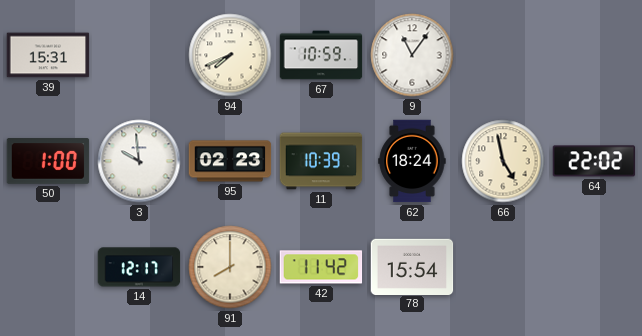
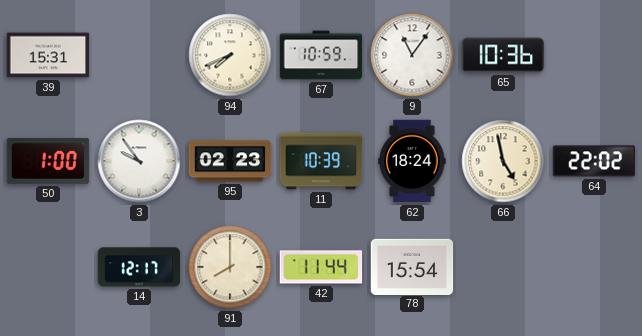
65: none -> 10:36 (503, 55)
3: 9:59 -> 9:54 (139, 161)
42: 11:42 -> 11:44 (321, 267)
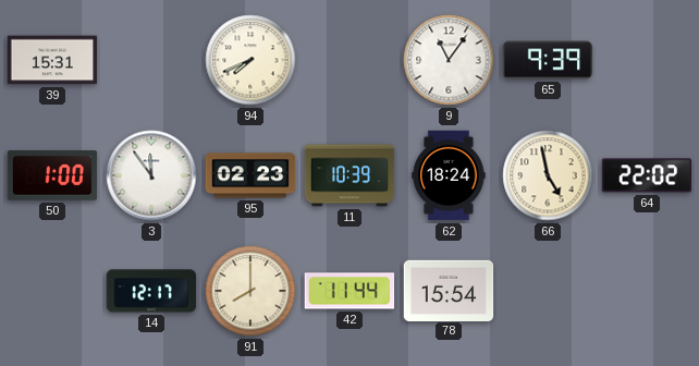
67: 10:59 -> none (321, 55)
65: 10:36 -> 9:39 (548, 60)
3: 9:54 -> 11:54 (151, 175)
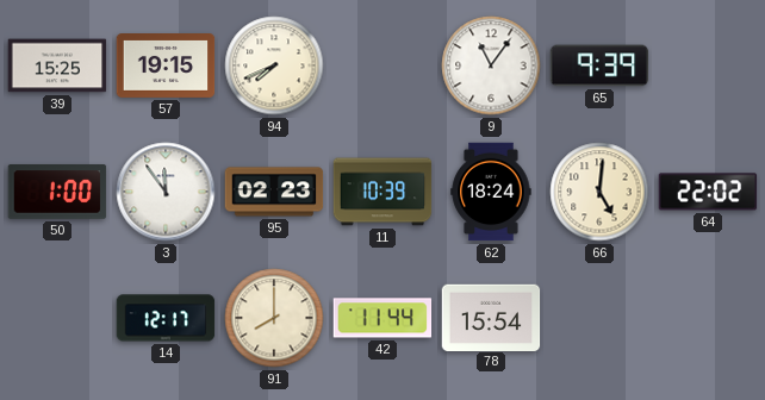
39: 15:31 -> 15:25 (57, 65)
57: none -> 19:15 (166, 67)
66: 4:58 -> 5:01 (599, 192)
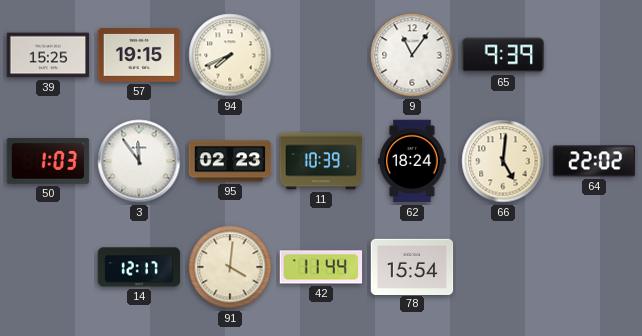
50: 1:00 -> 1:03 (48, 161)
91: 8:00 -> 4:01 (230, 267)
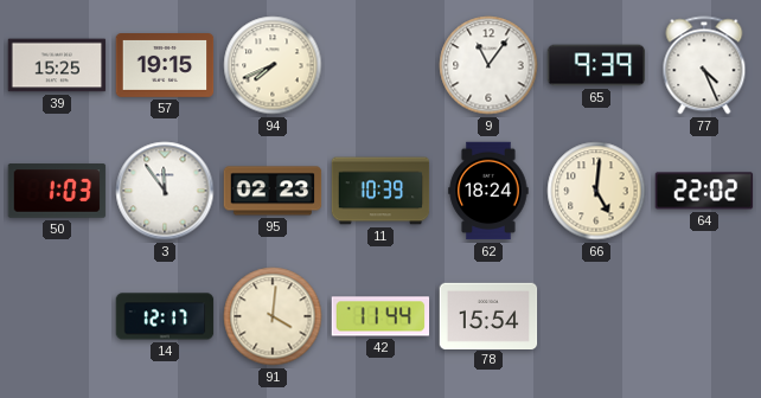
77: none -> 4:26 (704, 65)
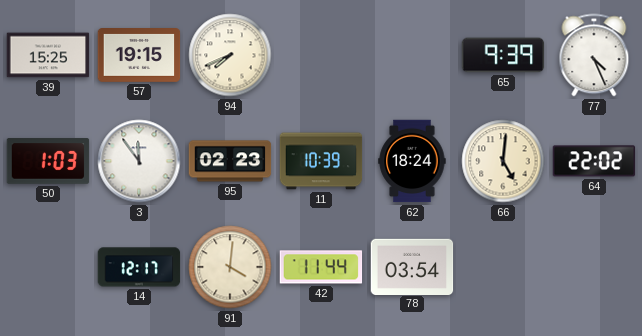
9: 11:06 -> none (488, 65)
78: 15:54 -> 03:54 (412, 266)
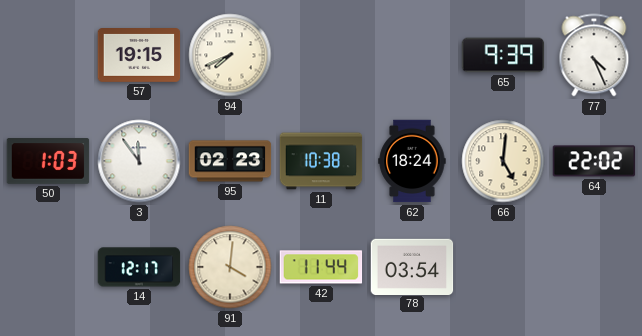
39: 15:25 -> none (48, 55)
11: 10:39 -> 10:38 (321, 161)
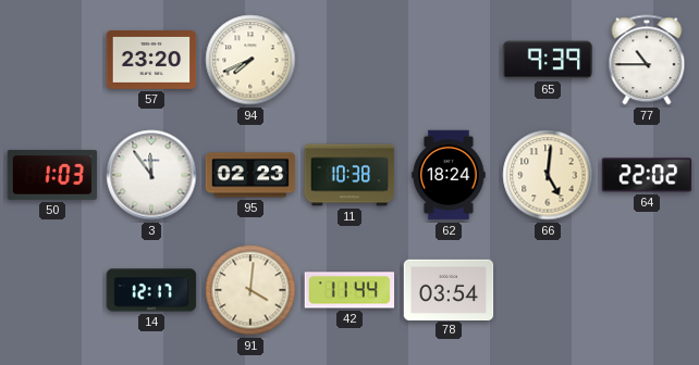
57: 19:15 -> 23:20 (151, 61)
77: 4:26 -> 10:45 (647, 60)
